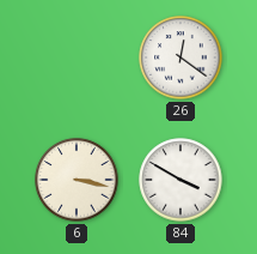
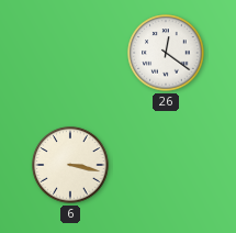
84: 3:50 -> none (180, 180)
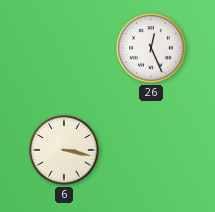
26: 12:21 -> 12:26 (151, 48)
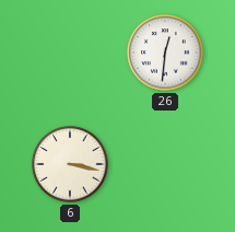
26: 12:26 -> 12:31 (165, 53)
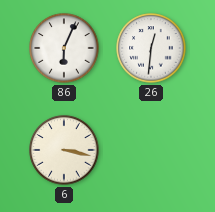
86: none -> 6:04 (64, 48)
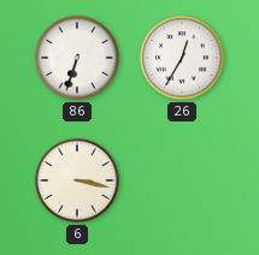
86: 6:04 -> 6:33 (77, 58)
26: 12:31 -> 12:35 (182, 58)
